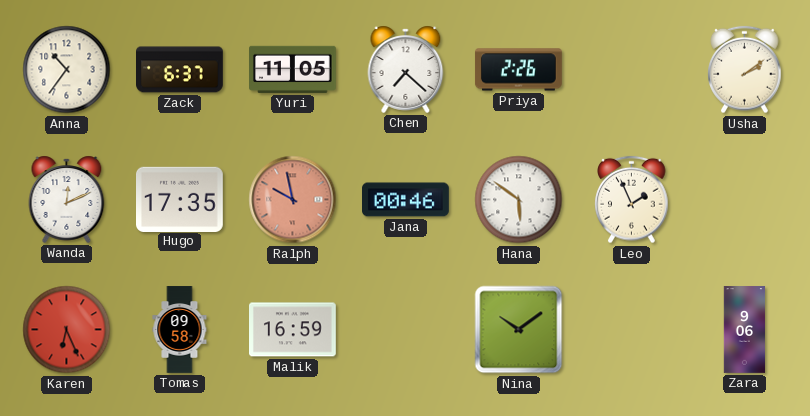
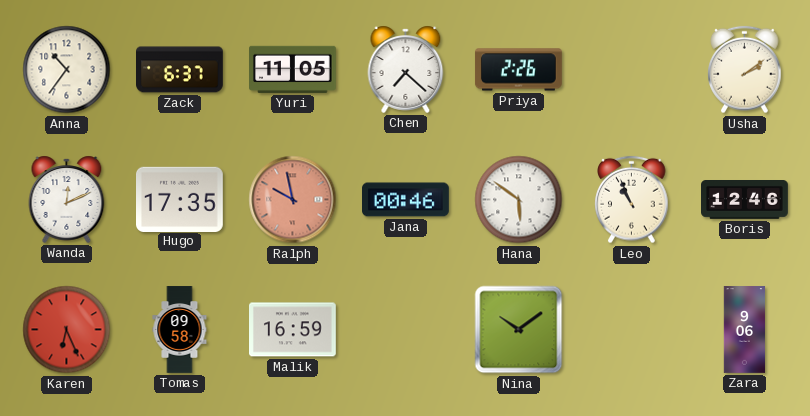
Leo: 1:56 -> 10:56 (632, 200)
Boris: none -> 12:46 (745, 200)
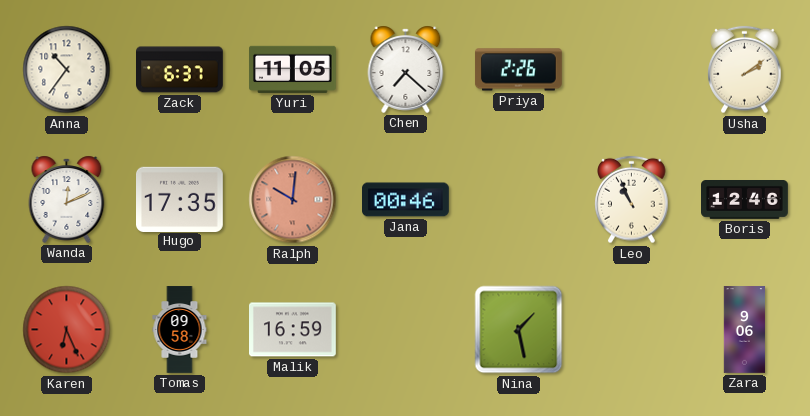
Ralph: 9:58 -> 10:01 (293, 200)
Hana: 5:51 -> none (519, 200)
Nina: 10:09 -> 1:28 (519, 330)
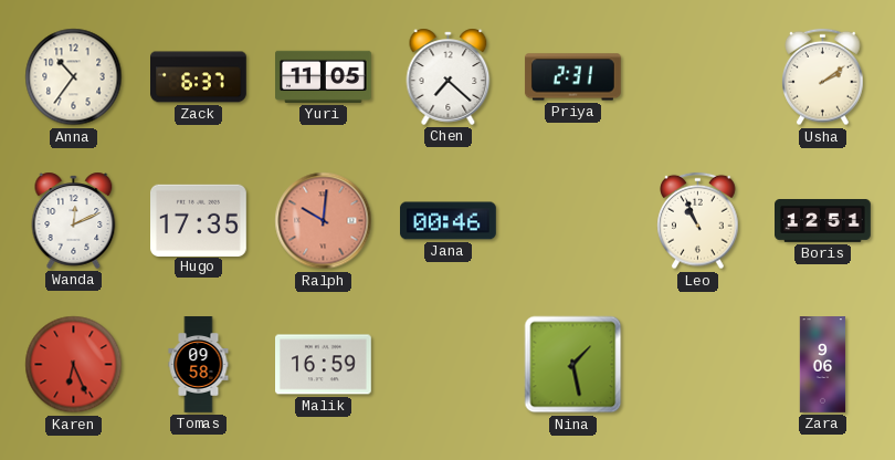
Priya: 2:26 -> 2:31 (572, 77)
Boris: 12:46 -> 12:51 (823, 221)
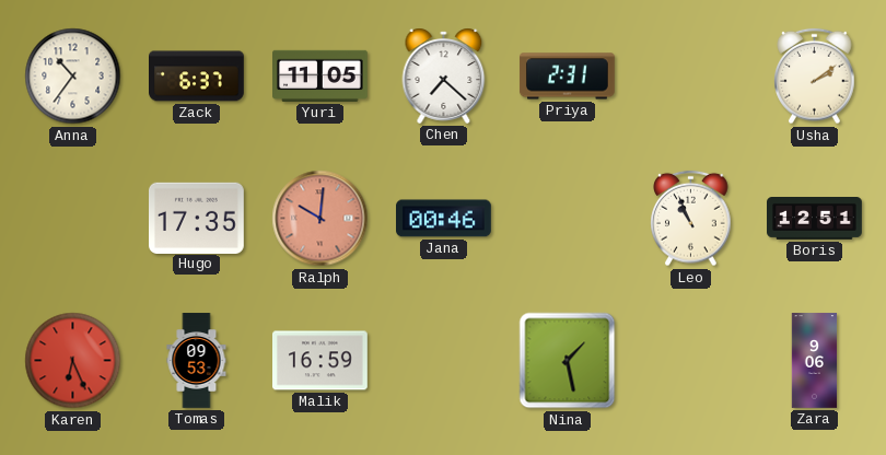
Wanda: 12:11 -> none (74, 220)
Tomas: 09:58 -> 09:53 (197, 361)
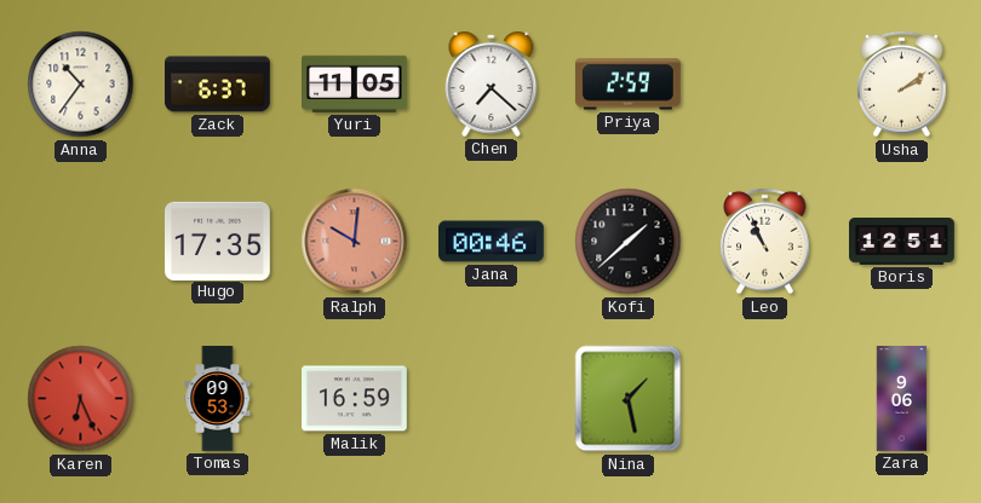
Priya: 2:31 -> 2:59 (627, 85)
Kofi: none -> 1:38 (629, 242)
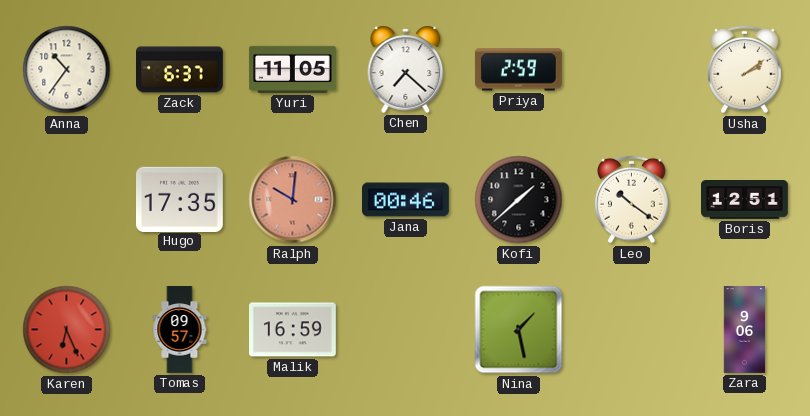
Leo: 10:56 -> 10:21 (632, 200)
Tomas: 09:53 -> 09:57 (180, 330)
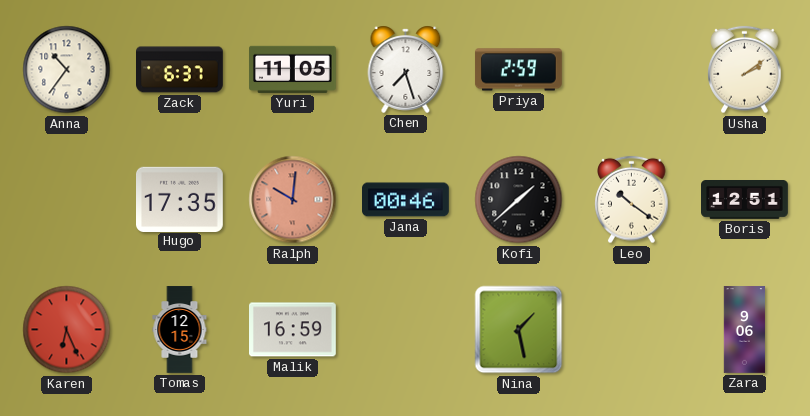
Chen: 7:22 -> 7:27 (406, 69)
Tomas: 09:57 -> 12:15 (180, 330)
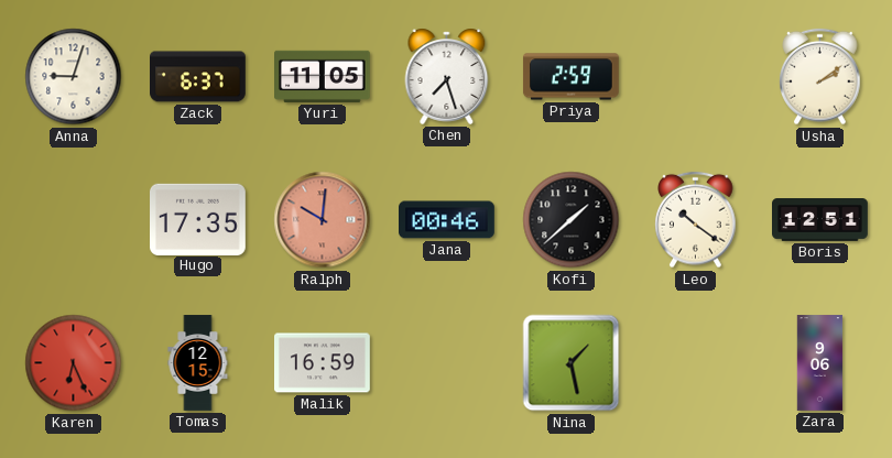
Anna: 10:36 -> 9:03 (74, 77)
